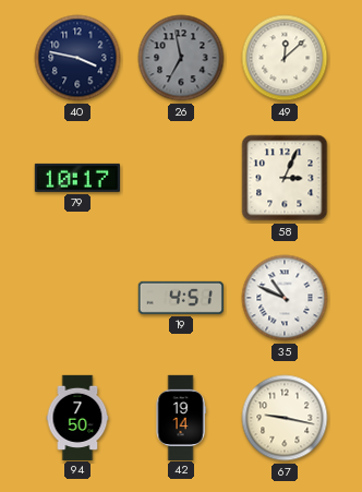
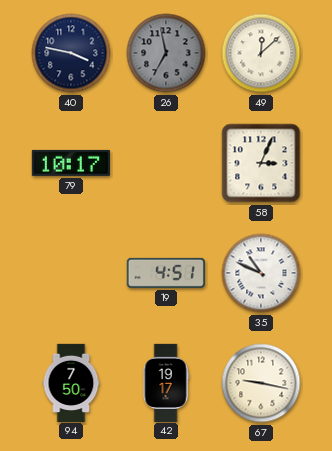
42: 19:14 -> 19:17 (166, 382)
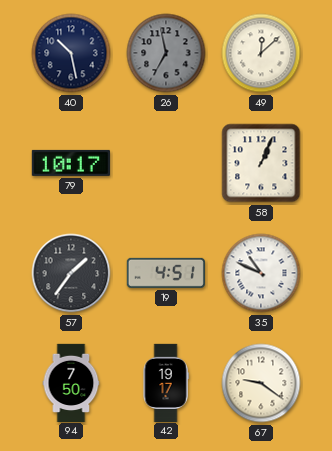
40: 3:47 -> 10:28 (71, 53)
58: 3:04 -> 1:04 (261, 163)
57: none -> 1:36 (71, 273)
67: 9:17 -> 9:21 (261, 383)
